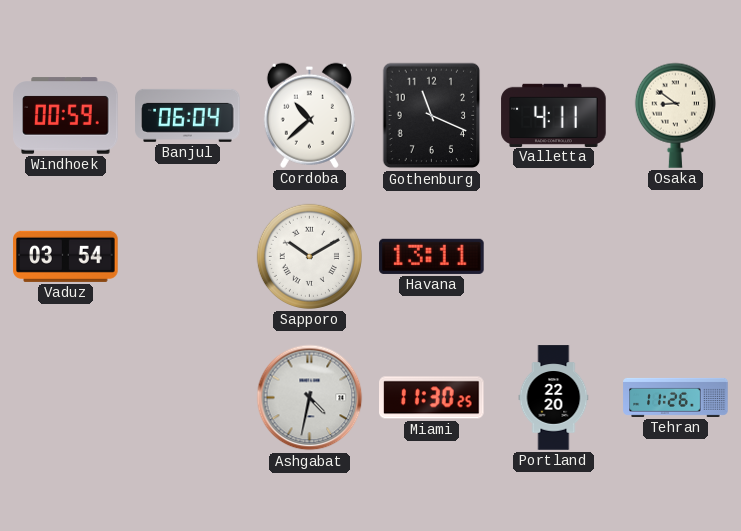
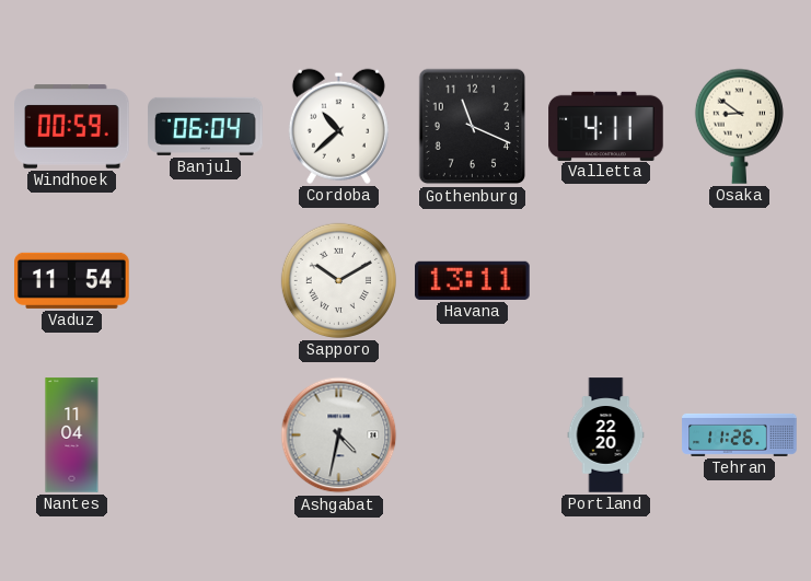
Vaduz: 03:54 -> 11:54 (72, 280)
Nantes: none -> 11:04 (72, 435)
Miami: 11:30 -> none (432, 398)
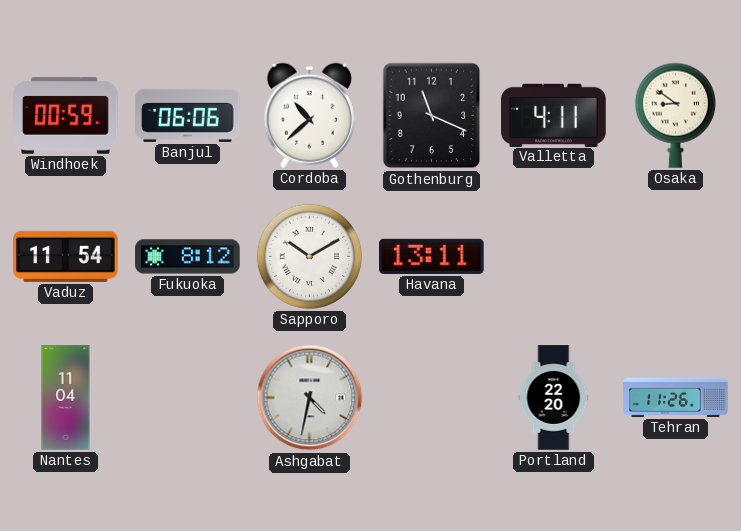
Banjul: 06:04 -> 06:06 (188, 115)
Fukuoka: none -> 8:12 (188, 257)
